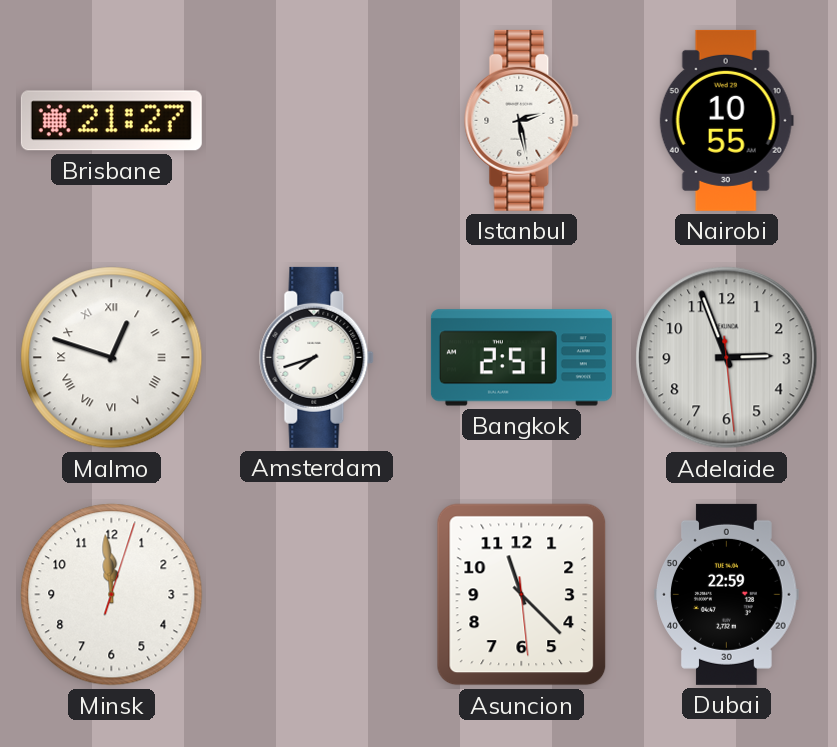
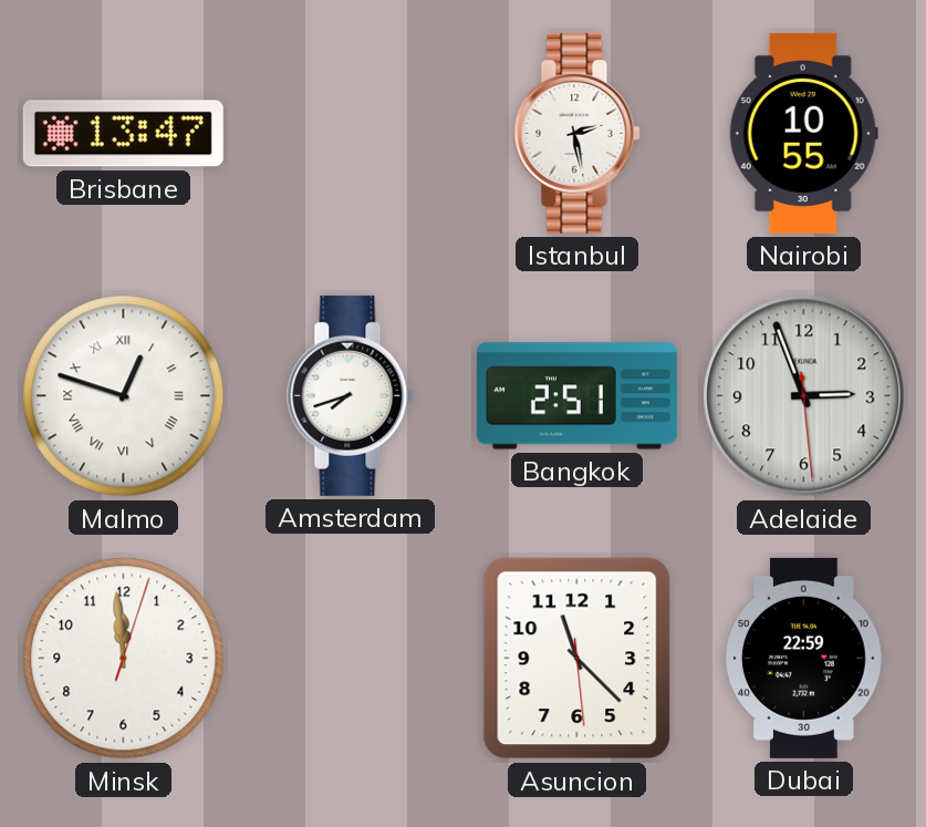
Brisbane: 21:27 -> 13:47 (123, 134)
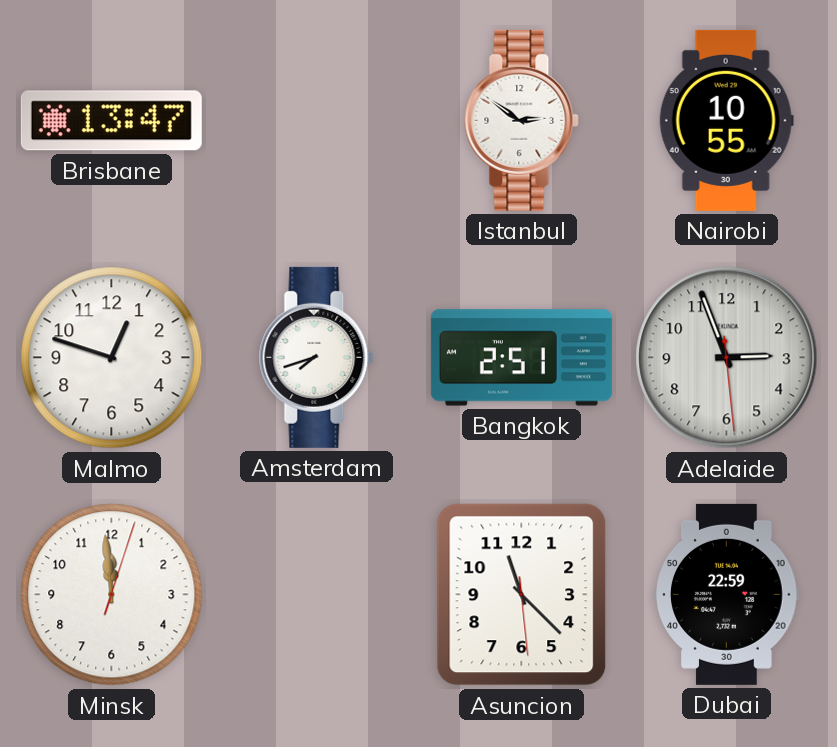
Istanbul: 2:28 -> 2:51 (522, 120)
Malmo numerals: Roman -> Arabic (112, 358)
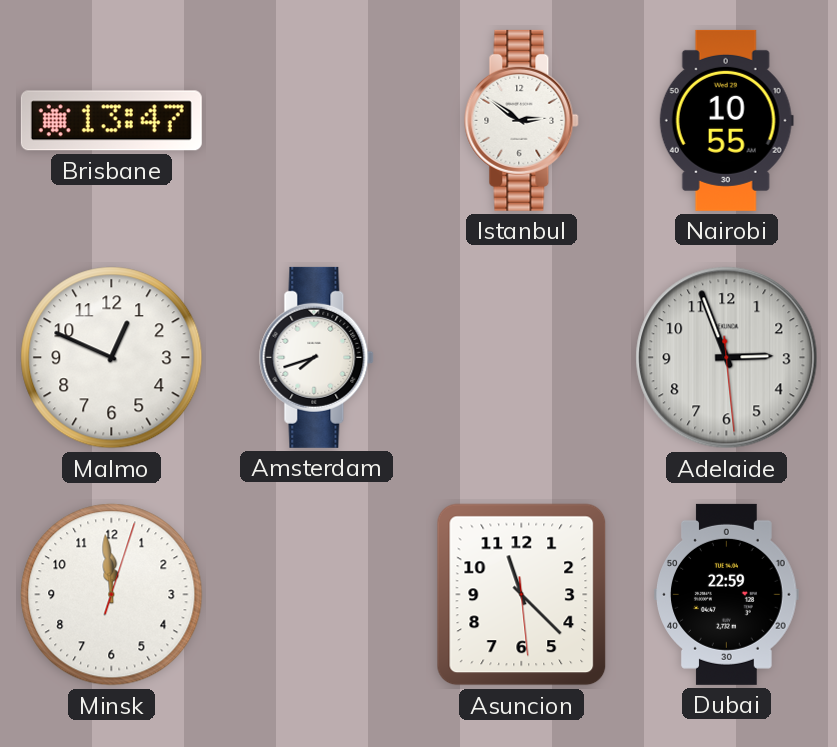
Malmo: 12:48 -> 12:49 (112, 358)
Bangkok: 2:51 -> none (521, 358)
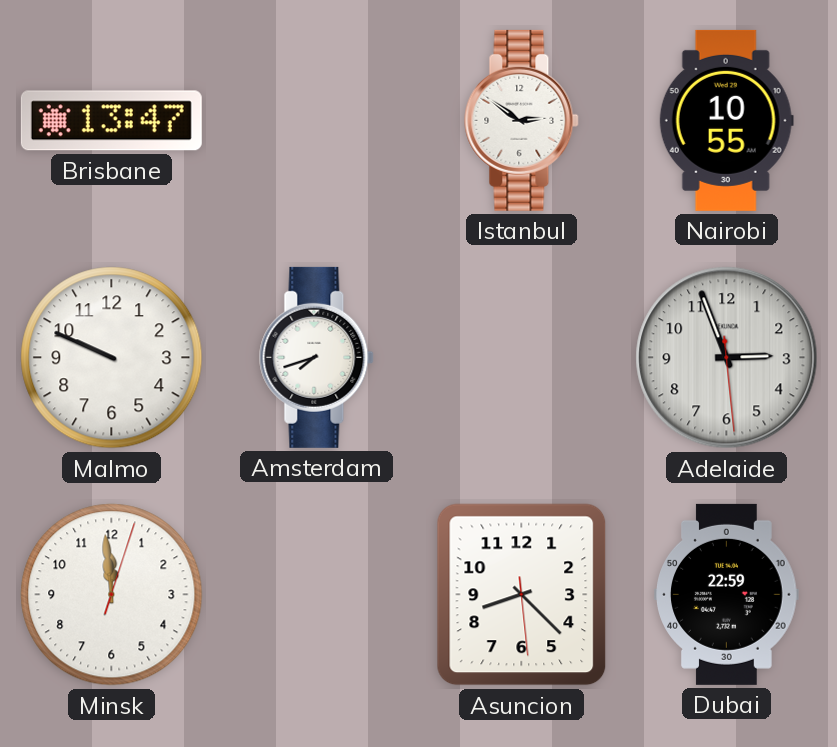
Malmo: 12:49 -> 9:49 (112, 358)
Asuncion: 11:22 -> 8:22 (522, 595)
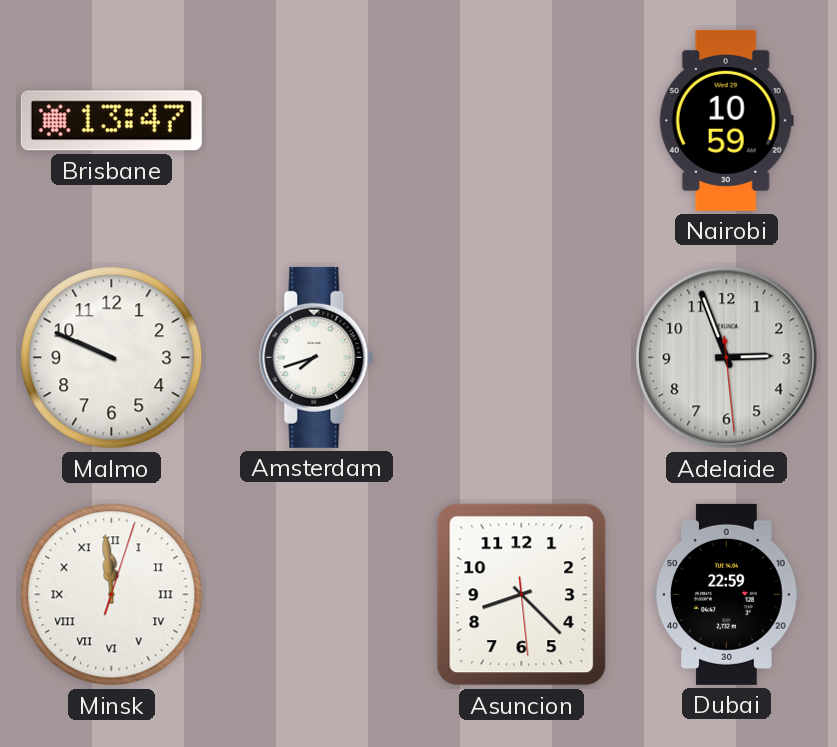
Istanbul: 2:51 -> none (522, 120)
Nairobi: 10:55 -> 10:59 (726, 120)
Minsk numerals: Arabic -> Roman (112, 595)
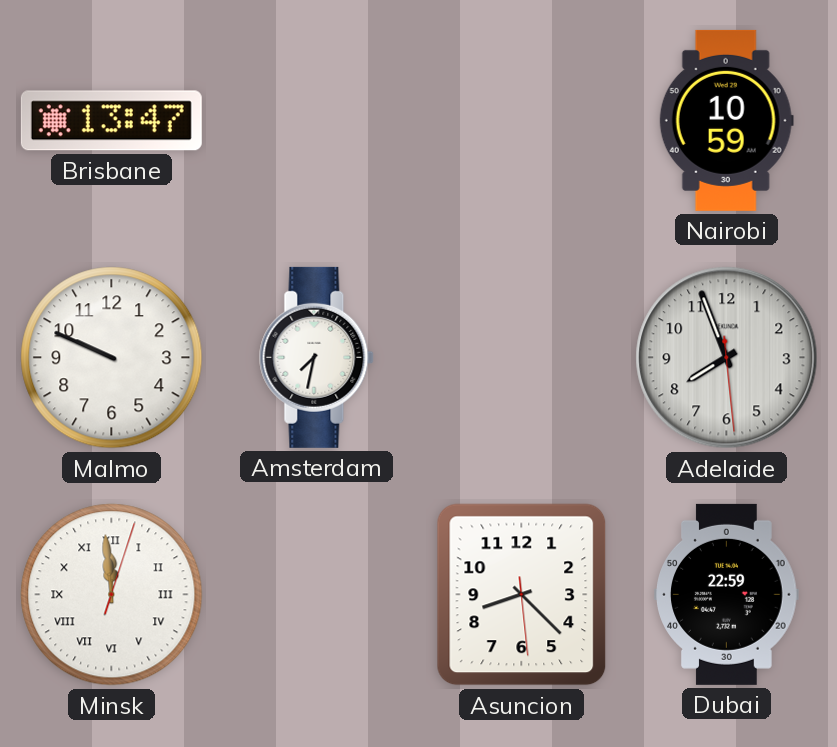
Amsterdam: 7:42 -> 7:32 (317, 357)
Adelaide: 2:56 -> 7:56 (727, 358)
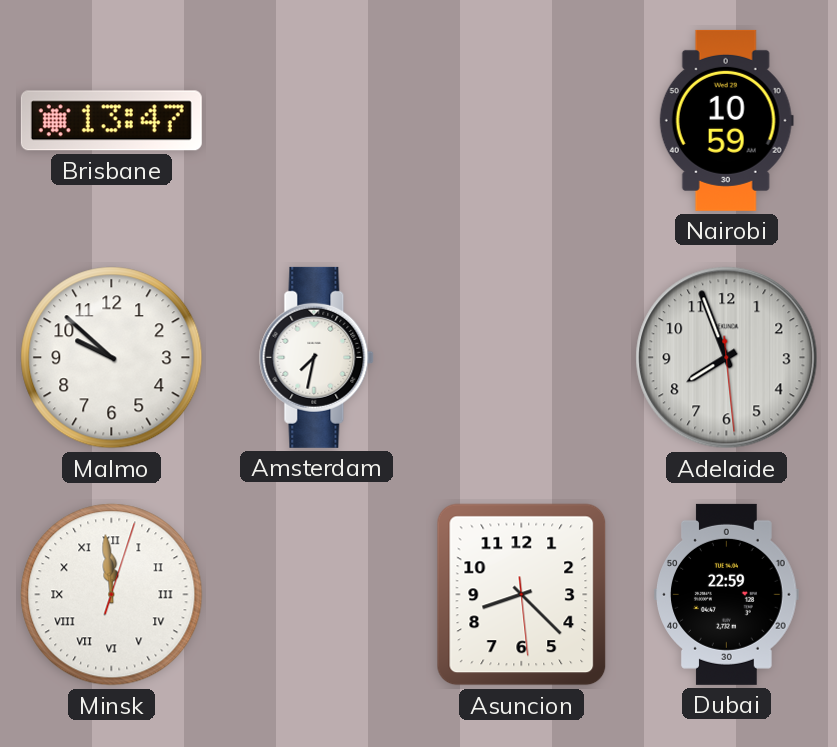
Malmo: 9:49 -> 9:52 (112, 358)
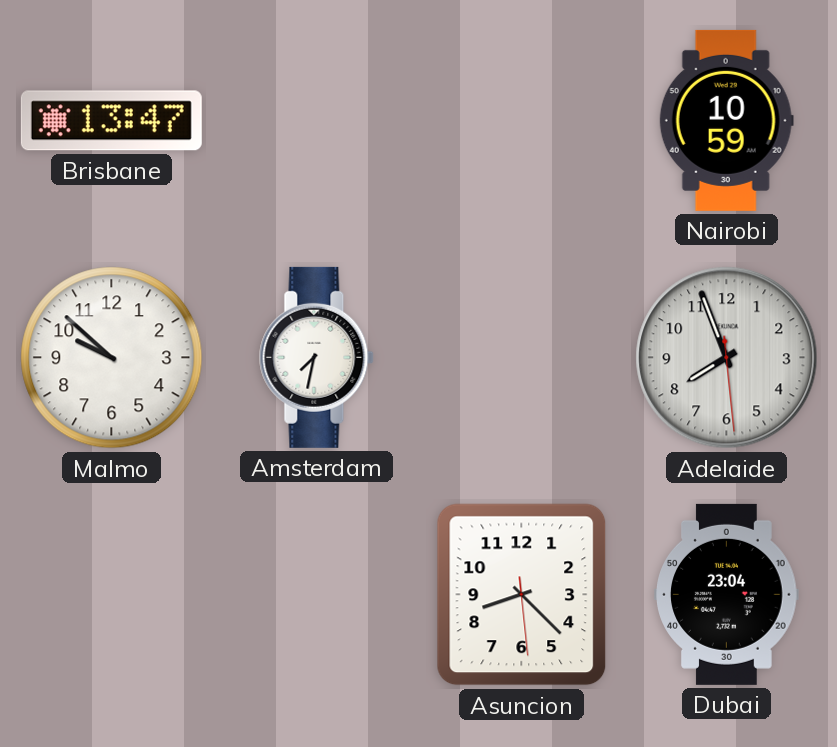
Minsk: 11:59 -> none (112, 595)
Dubai: 22:59 -> 23:04 (727, 594)
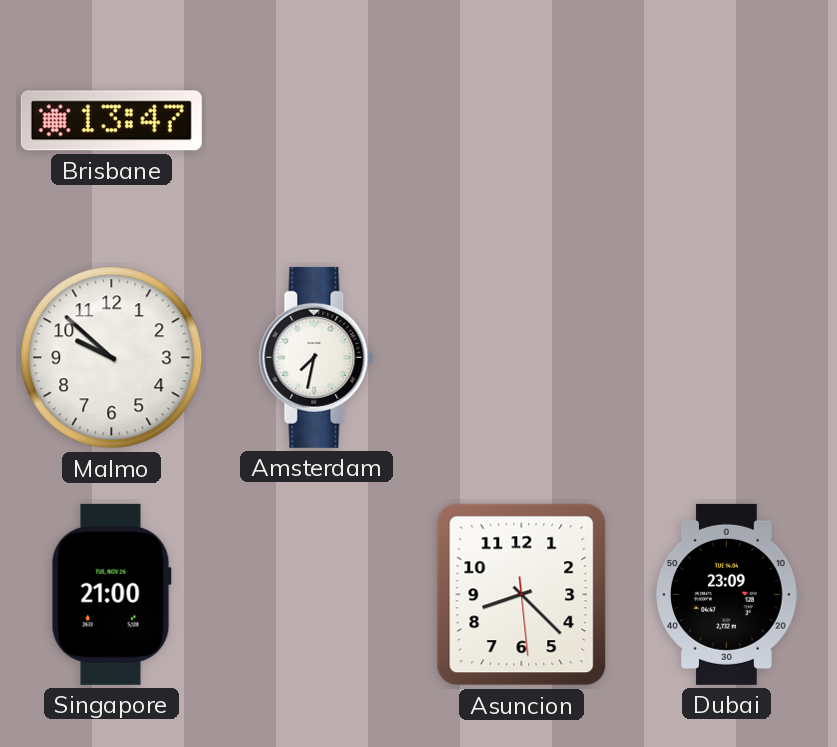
Nairobi: 10:59 -> none (726, 120)
Adelaide: 7:56 -> none (727, 358)
Singapore: none -> 21:00 (111, 594)
Dubai: 23:04 -> 23:09 (727, 594)
